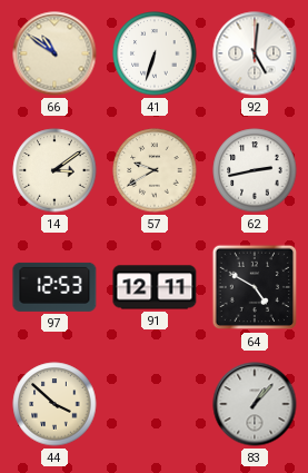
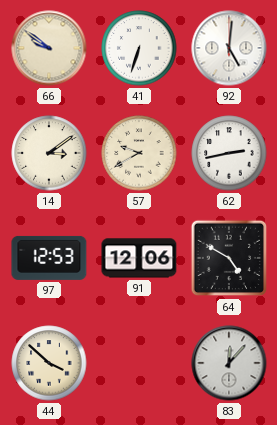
66: 10:51 -> 9:51 (49, 48)
91: 12:11 -> 12:06 (139, 258)
83: 1:07 -> 12:07 (229, 363)
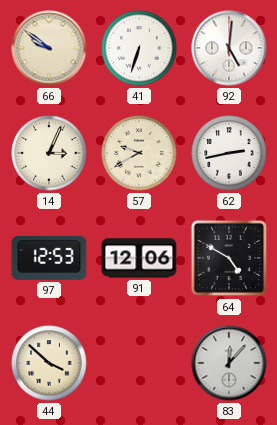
14: 3:09 -> 3:04 (49, 153)
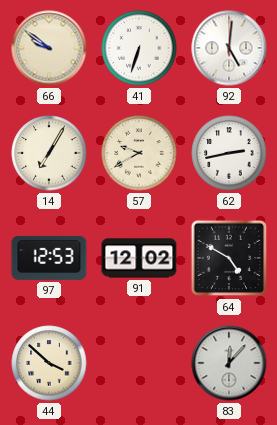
14: 3:04 -> 7:05 (49, 153)
91: 12:06 -> 12:02 (139, 258)
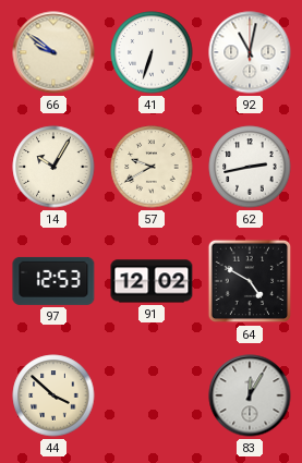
92: 5:01 -> 11:02 (250, 52)
14: 7:05 -> 10:05 (53, 167)
83: 12:07 -> 12:05 (250, 395)
